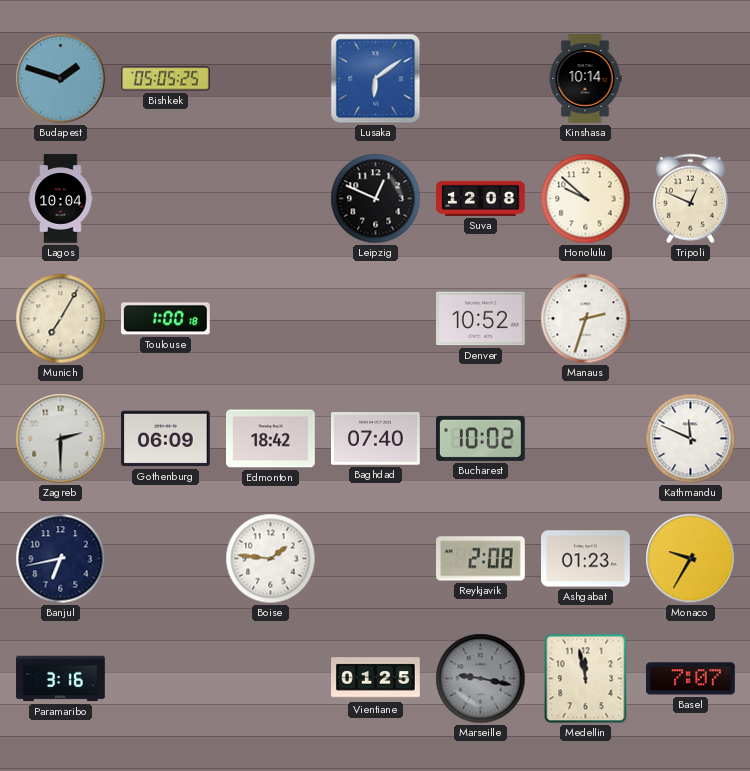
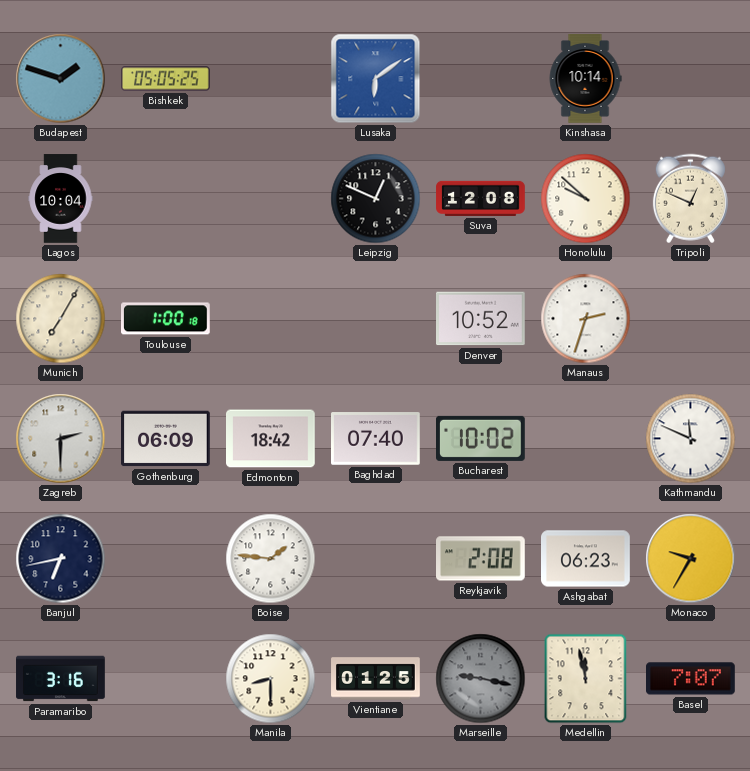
Ashgabat: 01:23 -> 06:23 (586, 559)
Manila: none -> 8:30 (271, 679)
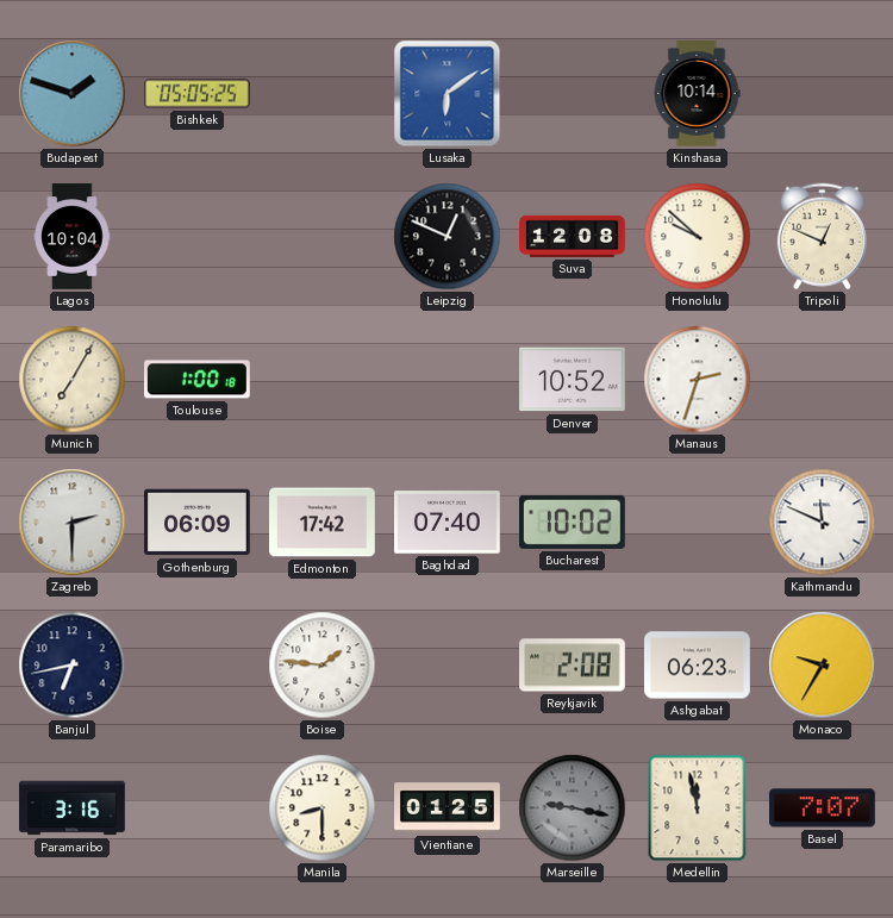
Edmonton: 18:42 -> 17:42 (323, 523)
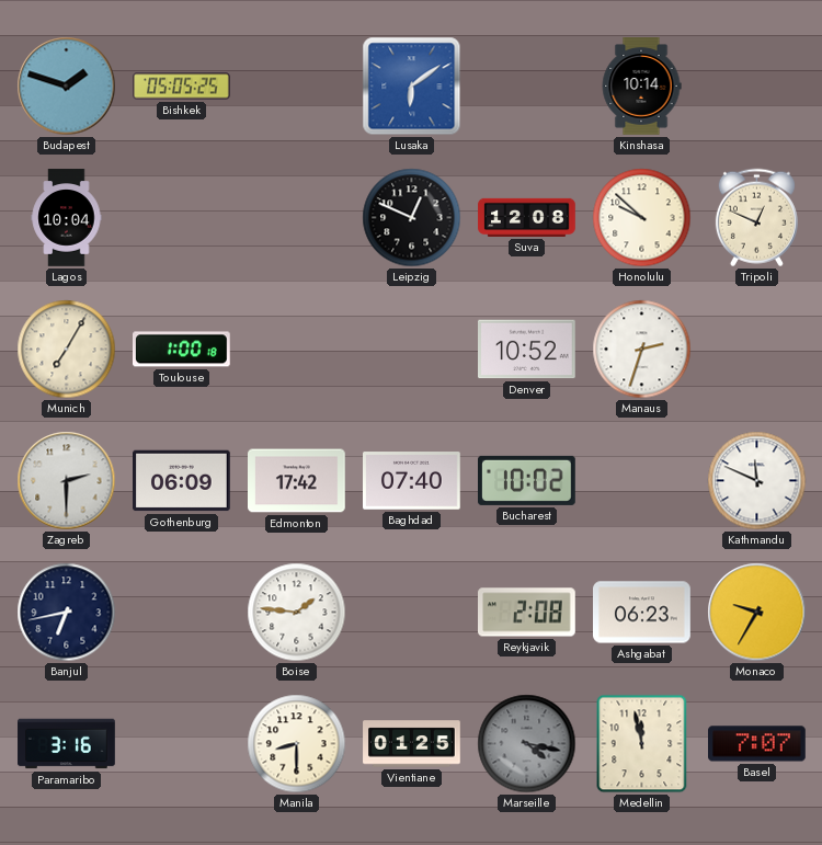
Marseille: 9:17 -> 4:17 (527, 744)
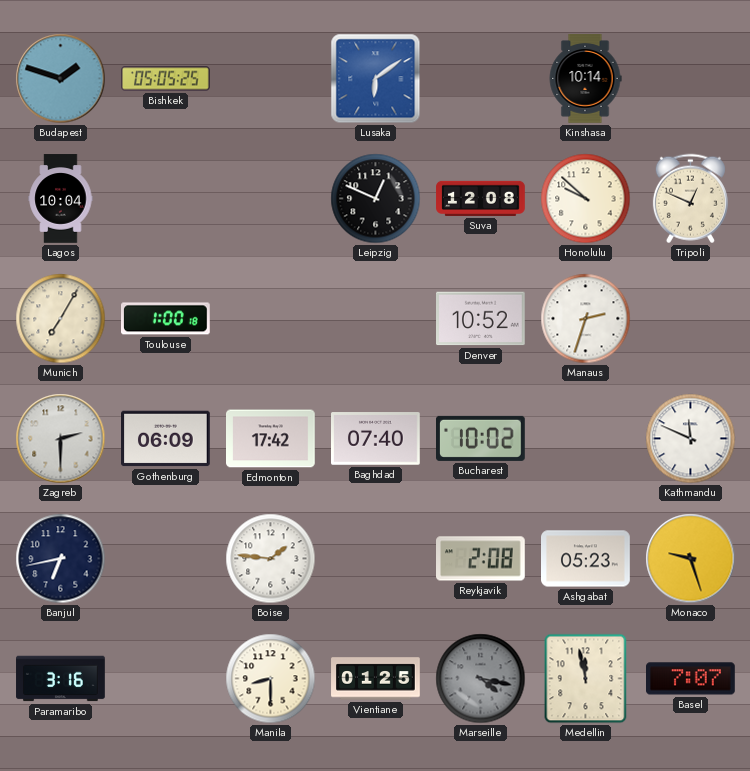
Ashgabat: 06:23 -> 05:23 (586, 559)
Monaco: 9:35 -> 9:27 (691, 559)
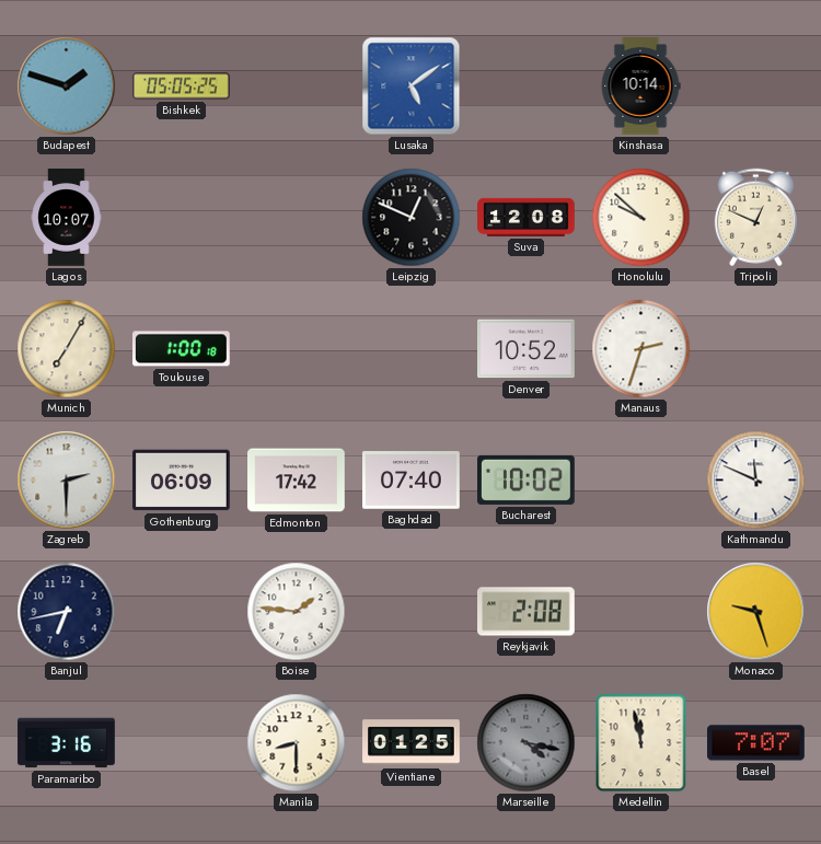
Lusaka: 6:09 -> 5:09 (412, 86)
Lagos: 10:04 -> 10:07 (67, 218)
Ashgabat: 05:23 -> none (586, 559)
